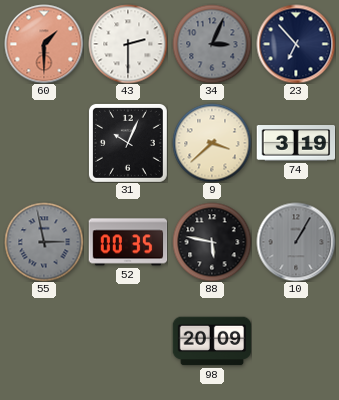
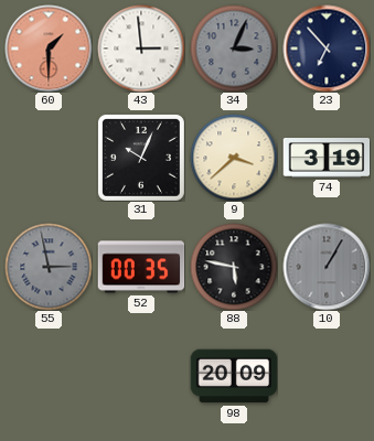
43: 2:30 -> 2:59 (141, 49)
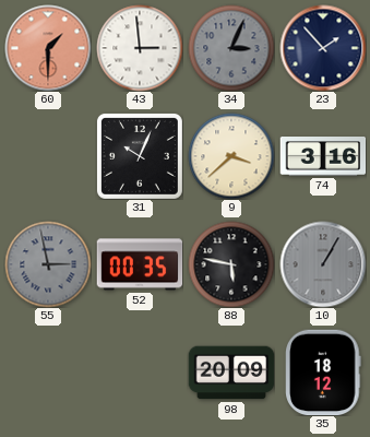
23: 6:53 -> 1:53 (323, 48)
74: 3:19 -> 3:16 (323, 157)
35: none -> 18:12 (323, 373)
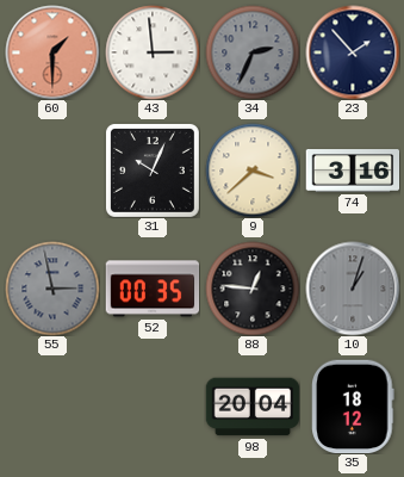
34: 3:04 -> 2:34 (253, 52)
88: 5:47 -> 12:46 (253, 289)
10: 1:05 -> 1:03 (353, 289)
98: 20:09 -> 20:04 (253, 407)
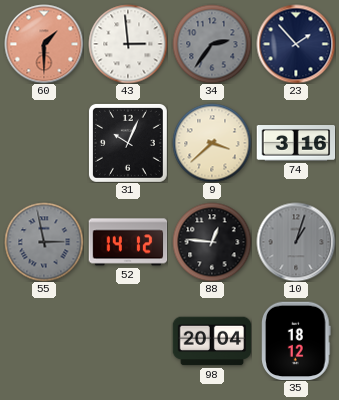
34: 2:34 -> 2:36 (212, 44)
52: 00:35 -> 14:12 (128, 242)
